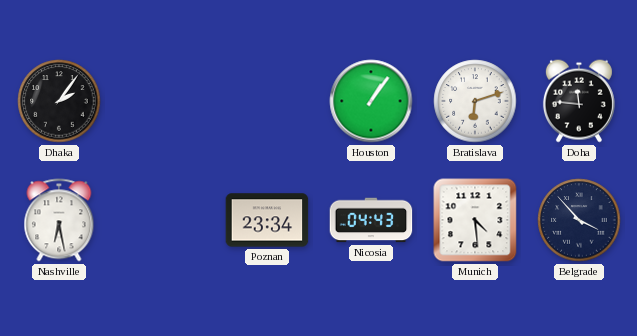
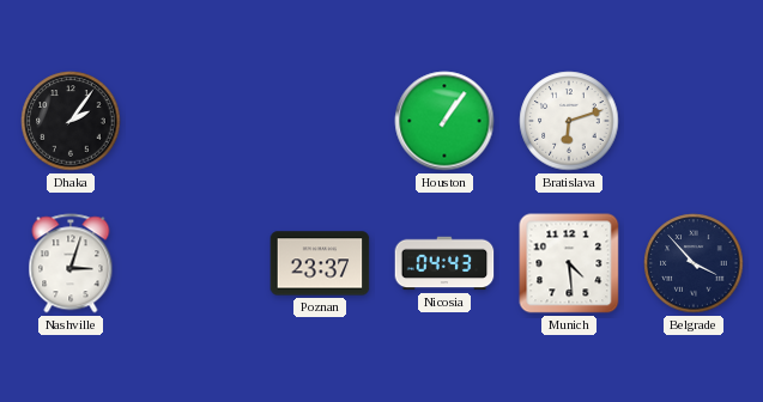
Doha: 11:46 -> none (579, 101)
Nashville: 6:28 -> 3:03 (71, 263)
Poznan: 23:34 -> 23:37 (320, 263)
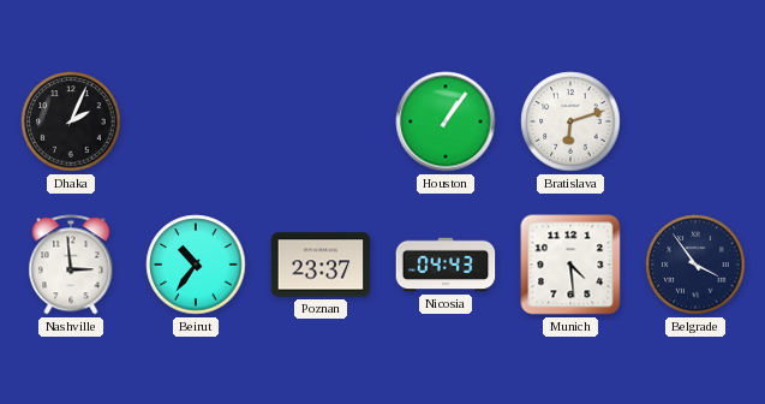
Dhaka: 2:06 -> 2:04 (71, 121)
Nashville: 3:03 -> 2:59 (71, 265)
Beirut: none -> 10:36 (196, 265)
Belgrade: 3:53 -> 3:54 (695, 265)
